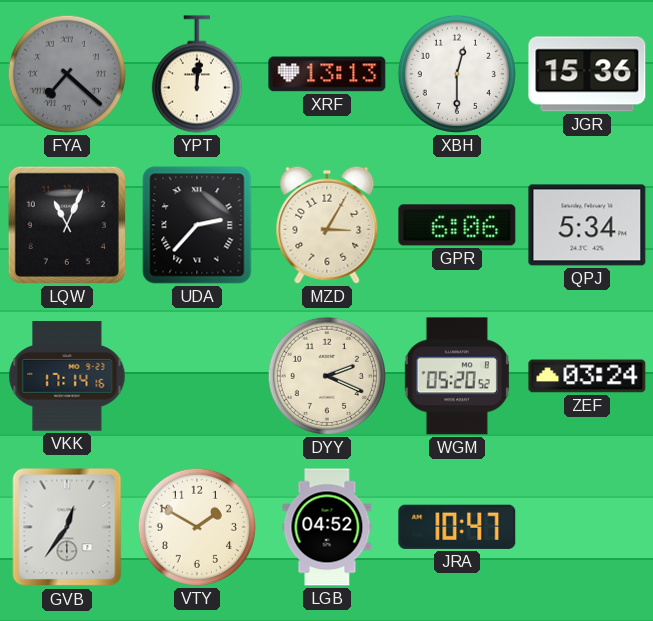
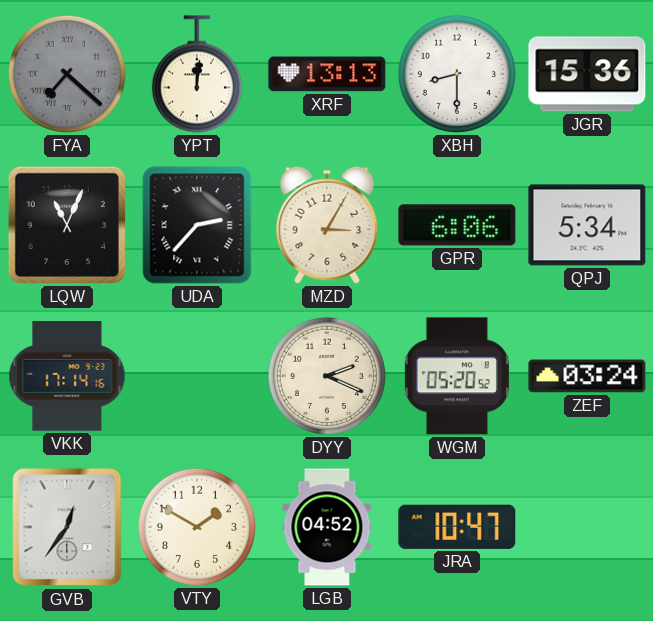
XBH: 12:30 -> 8:30 (457, 74)
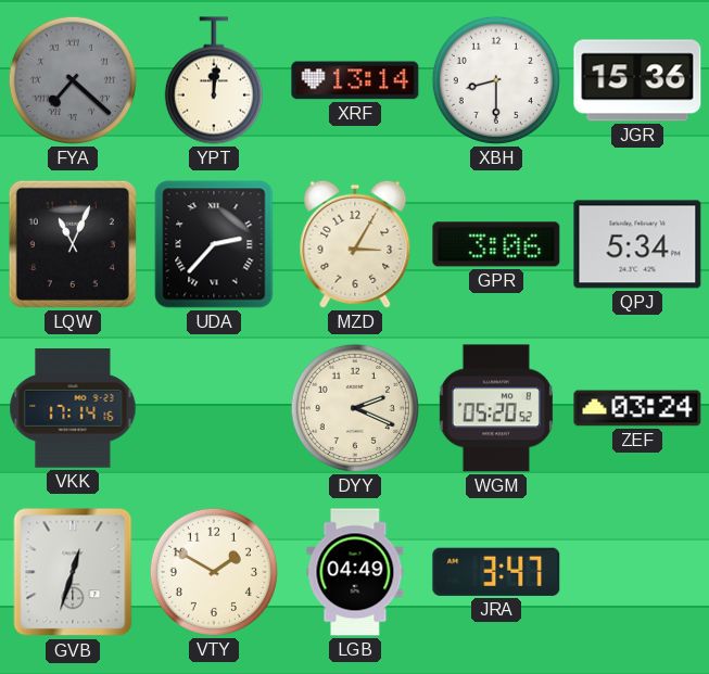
XRF: 13:13 -> 13:14 (355, 80)
GPR: 6:06 -> 3:06 (496, 244)
GVB: 12:36 -> 12:33 (73, 572)
LGB: 04:52 -> 04:49 (355, 572)
JRA: 10:47 -> 3:47 (496, 572)
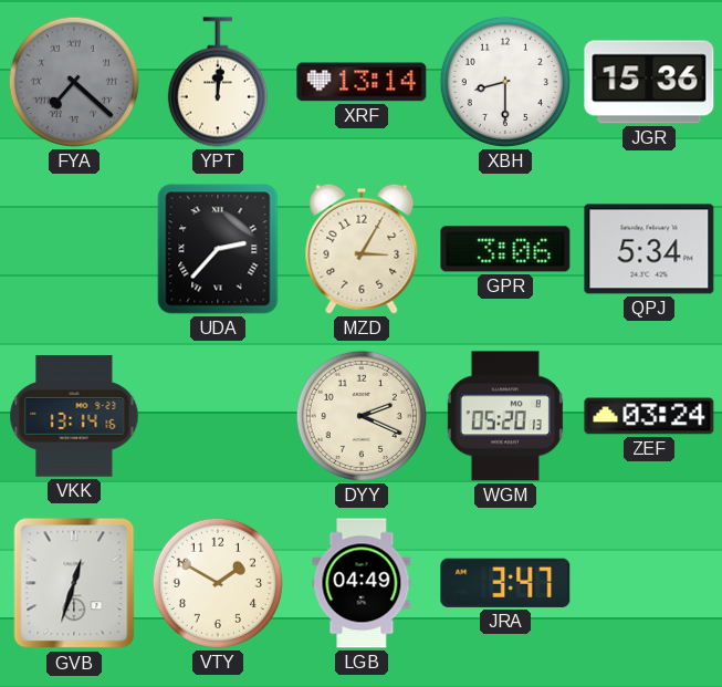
LQW: 11:04 -> none (73, 244)
VKK: 17:14 -> 13:14 (74, 416)
WGM: 05:20:52 -> 05:20:13 (505, 416)
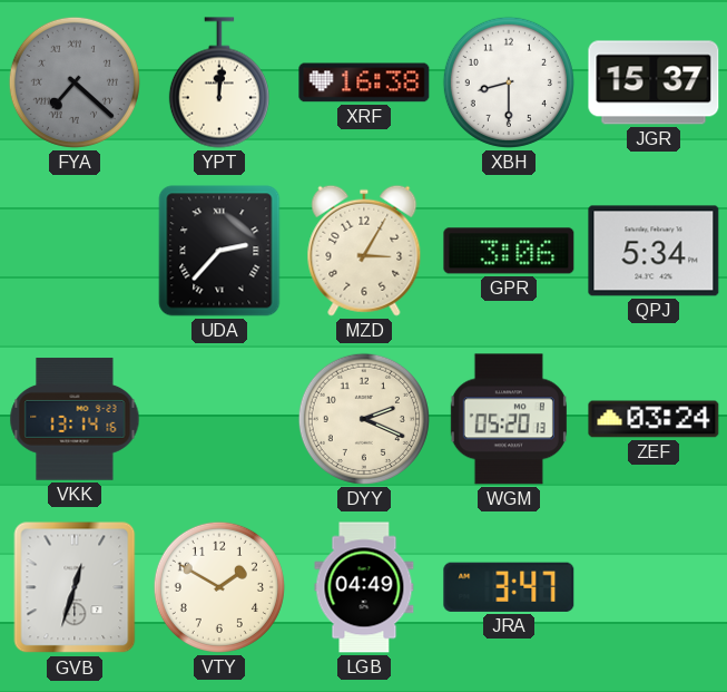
XRF: 13:14 -> 16:38 (364, 82)
JGR: 15:36 -> 15:37 (654, 82)
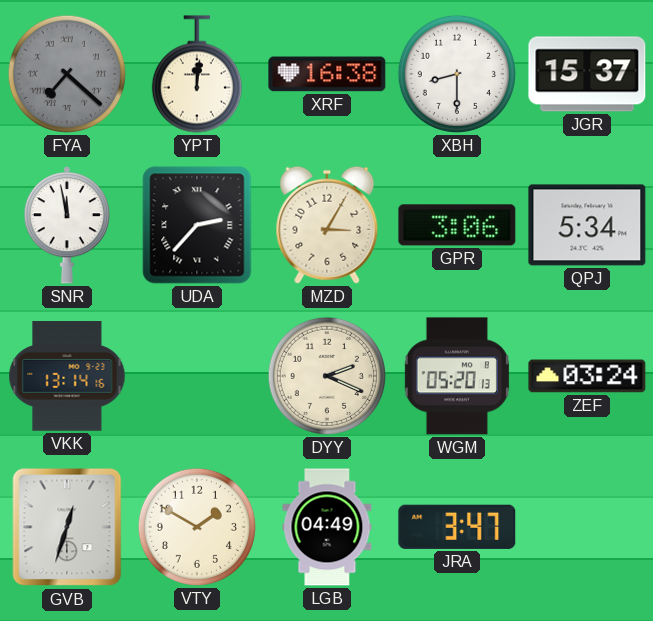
SNR: none -> 11:58 (67, 225)
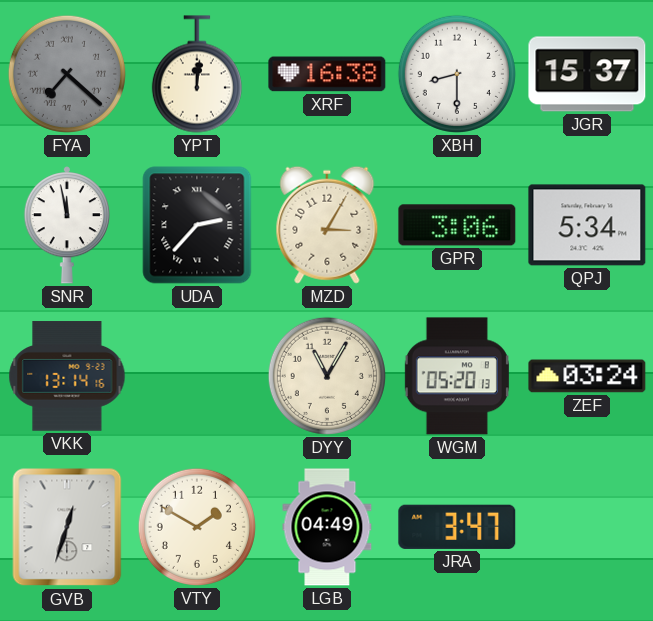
DYY: 2:19 -> 11:05 (327, 376)
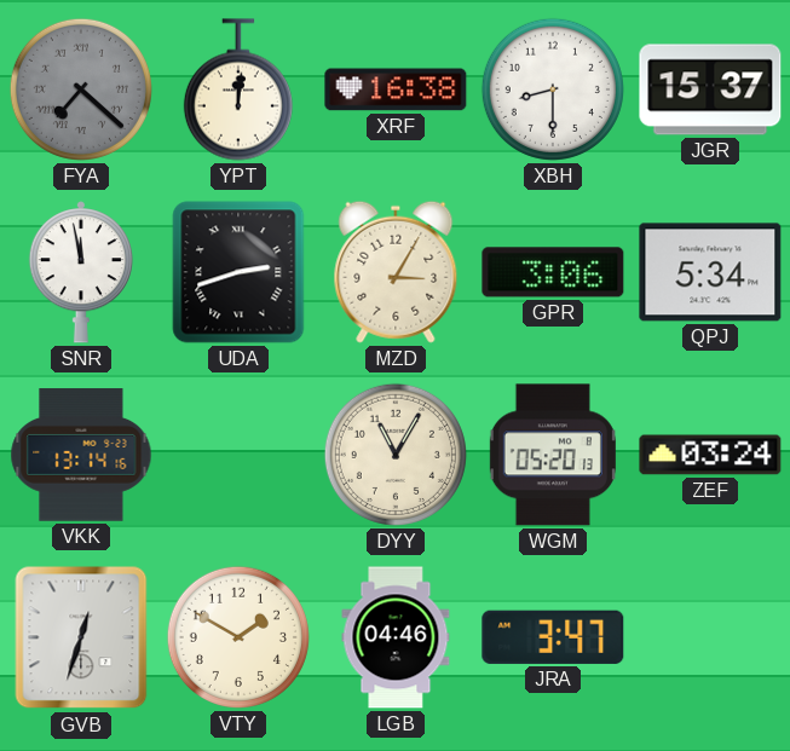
UDA: 2:37 -> 2:42 (238, 272)
LGB: 04:49 -> 04:46 (396, 637)
